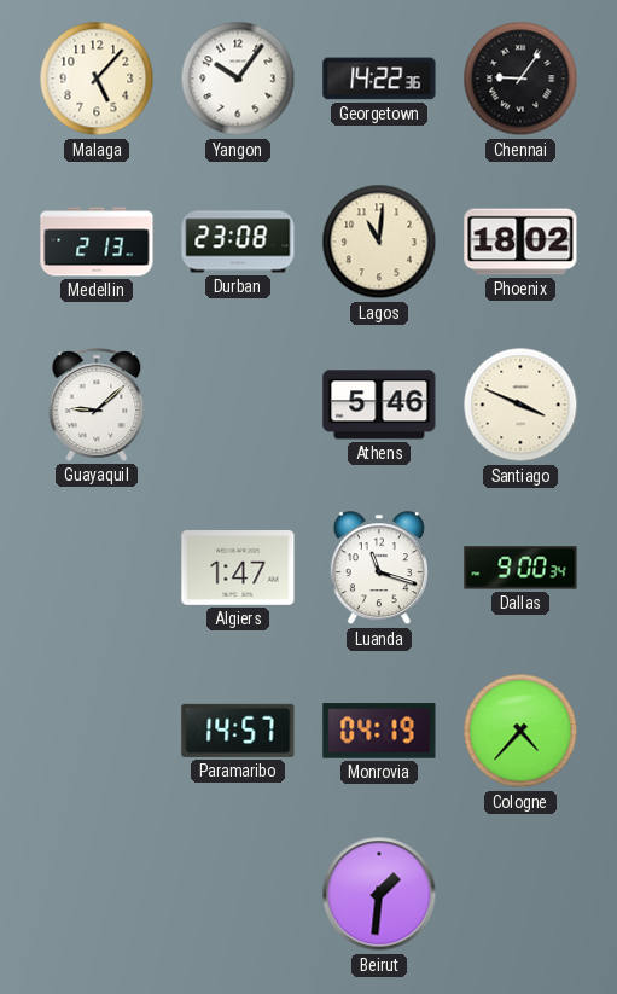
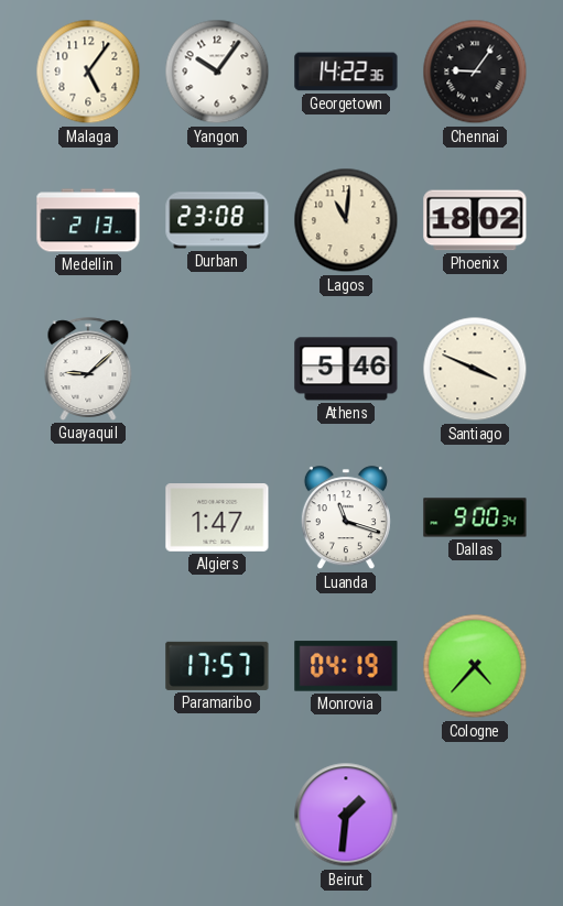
Malaga: 5:07 -> 5:06 (88, 72)
Paramaribo: 14:57 -> 17:57 (217, 666)
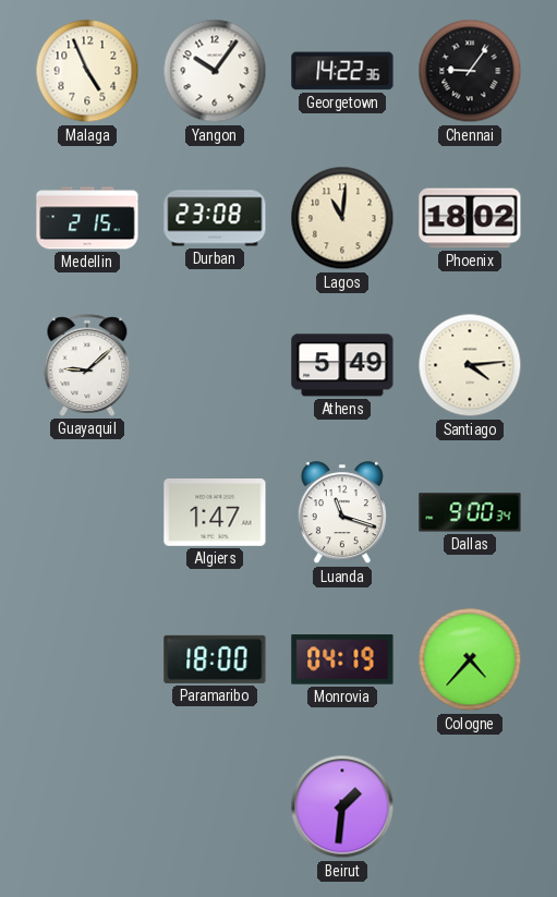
Malaga: 5:06 -> 4:56 (87, 71)
Medellin: 2:13 -> 2:15 (87, 218)
Athens: 5:46 -> 5:49 (342, 365)
Santiago: 3:49 -> 4:14 (470, 365)
Paramaribo: 17:57 -> 18:00 (215, 659)
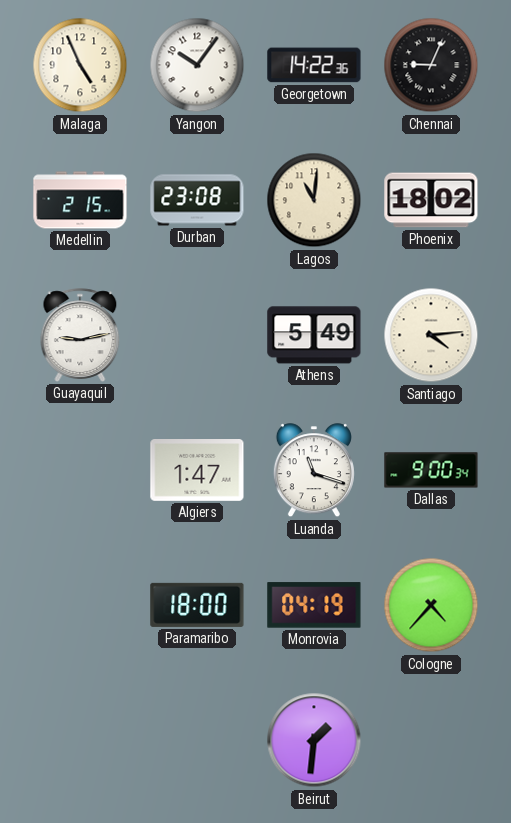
Chennai: 9:06 -> 9:04 (431, 65)
Guayaquil: 9:08 -> 9:13 (80, 335)
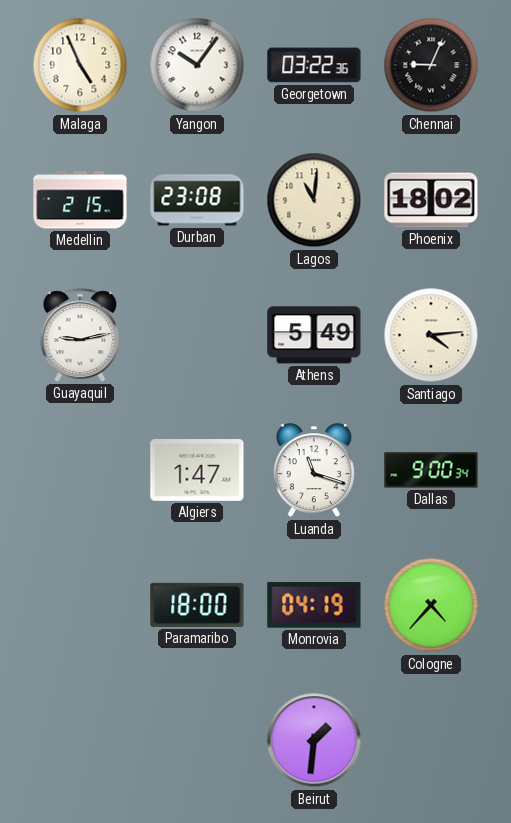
Georgetown: 14:22 -> 03:22 (314, 65)
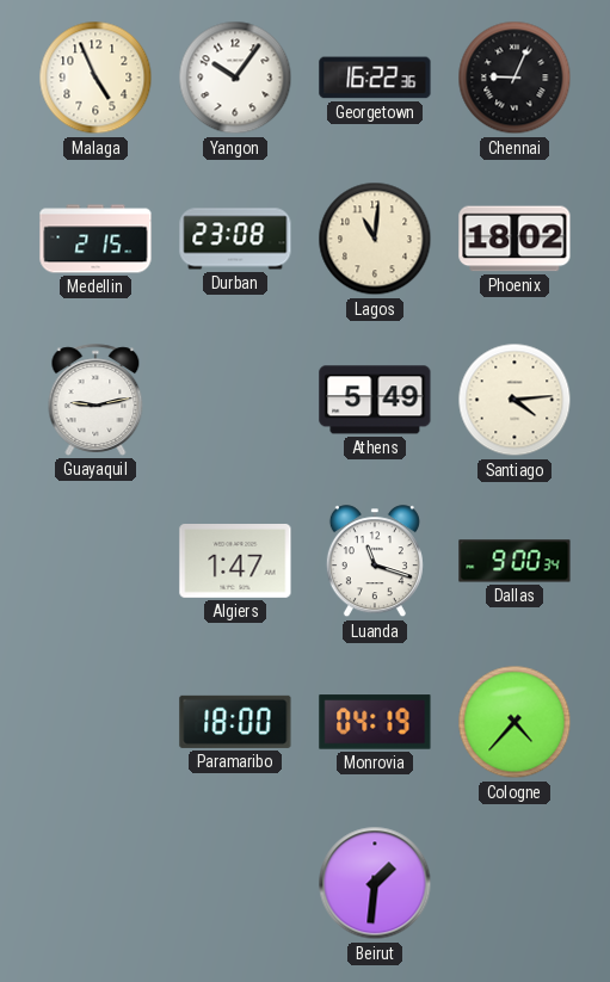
Georgetown: 03:22 -> 16:22 (375, 78)
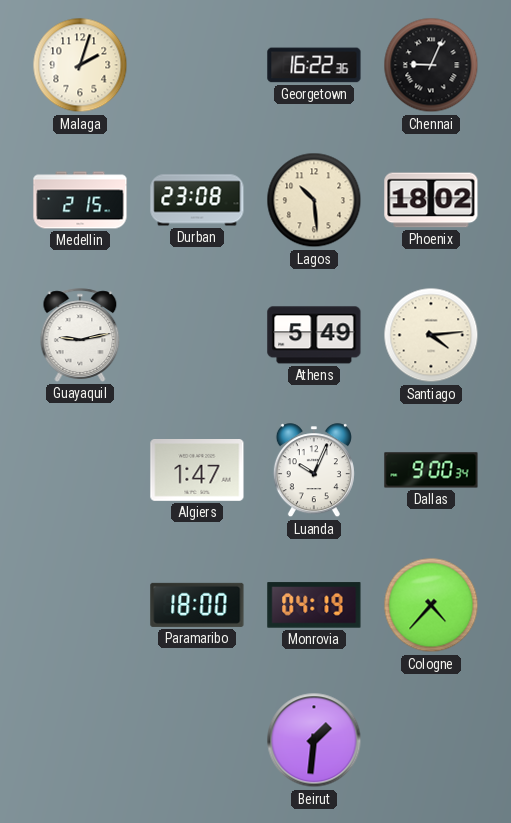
Malaga: 4:56 -> 2:03 (80, 65)
Yangon: 10:06 -> none (235, 78)
Lagos: 11:01 -> 10:29 (314, 200)
Luanda: 11:18 -> 10:04 (314, 471)
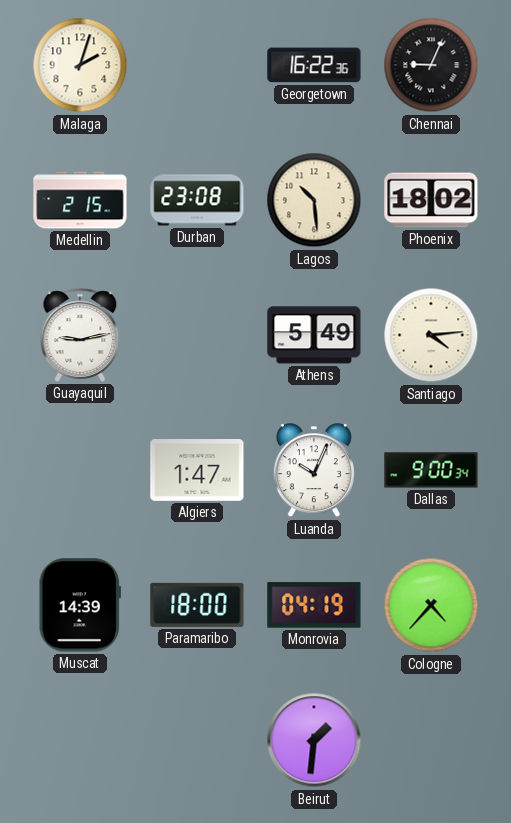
Muscat: none -> 14:39 (80, 605)
